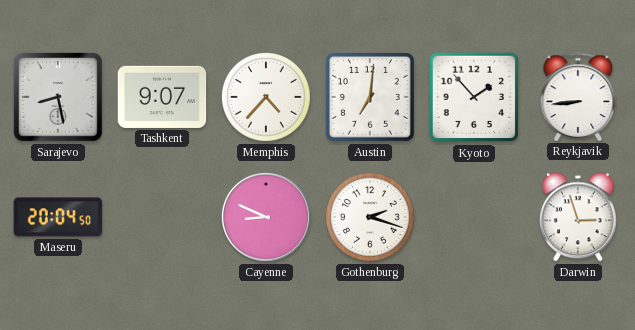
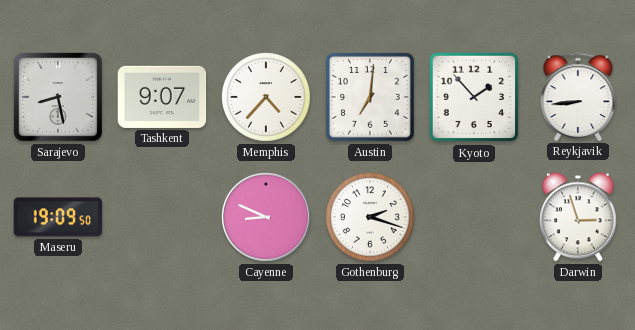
Maseru: 20:04 -> 19:09 (58, 217)
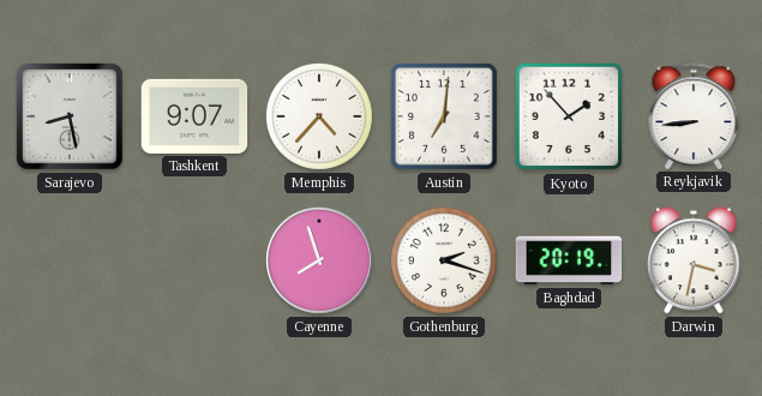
Maseru: 19:09 -> none (58, 217)
Cayenne: 8:49 -> 7:57 (320, 260)
Baghdad: none -> 20:19 (569, 260)
Darwin: 2:57 -> 3:32 (695, 260)
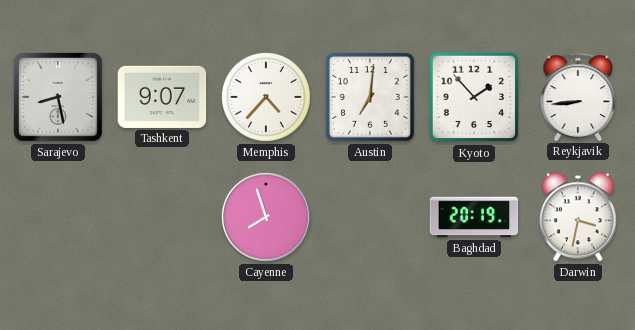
Gothenburg: 2:18 -> none (444, 260)
